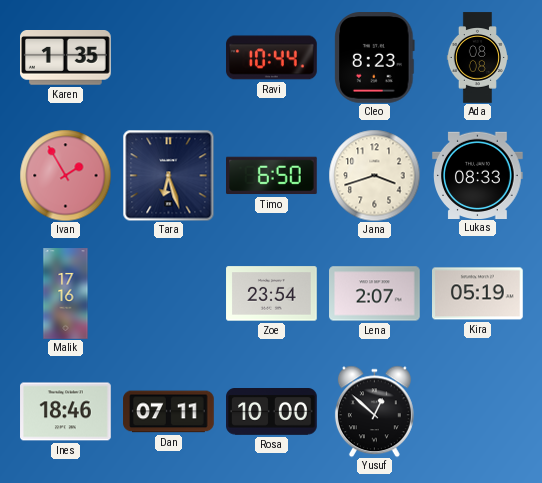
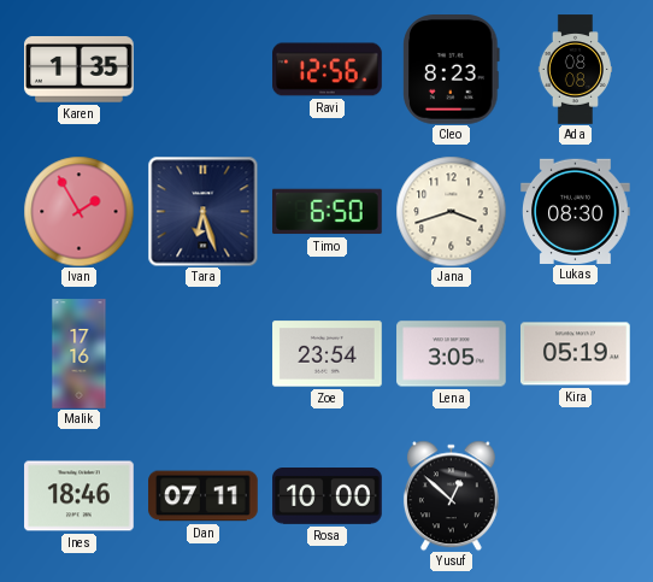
Ravi: 10:44 -> 12:56 (328, 70)
Lukas: 08:33 -> 08:30 (576, 211)
Lena: 2:07 -> 3:05 (452, 354)
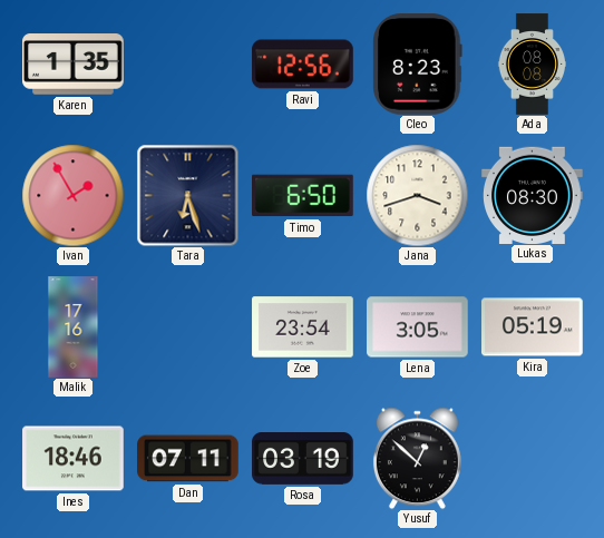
Rosa: 10:00 -> 03:19 (303, 459)
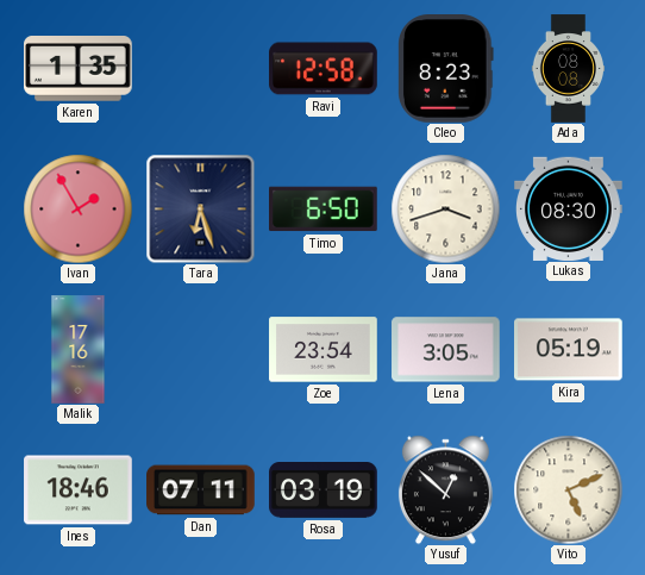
Ravi: 12:56 -> 12:58 (324, 69)
Vito: none -> 5:11 (568, 489)
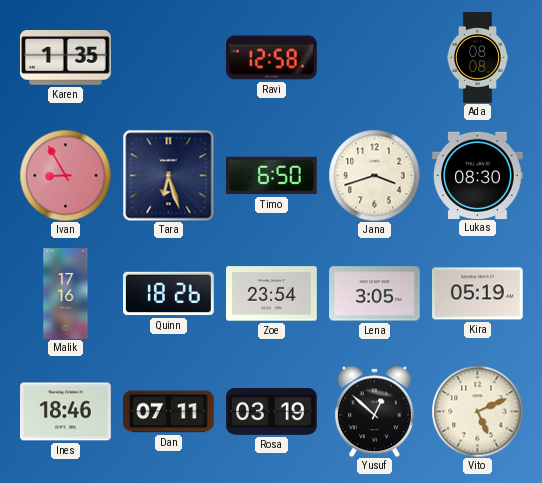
Cleo: 8:23 -> none (446, 69)
Ivan: 1:55 -> 8:55 (65, 175)
Quinn: none -> 18:26 (169, 294)
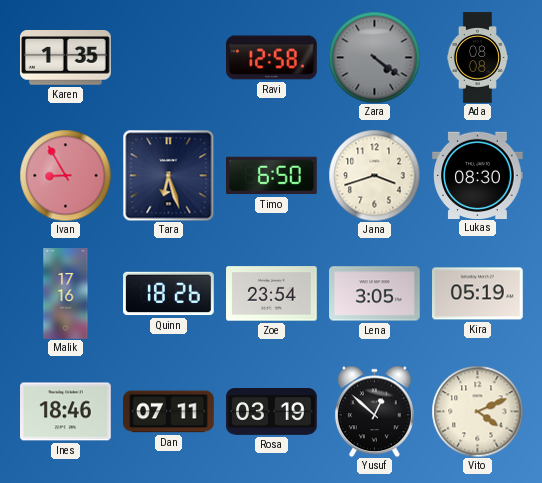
Zara: none -> 4:21 (374, 57)
Vito: 5:11 -> 4:11 (477, 411)
